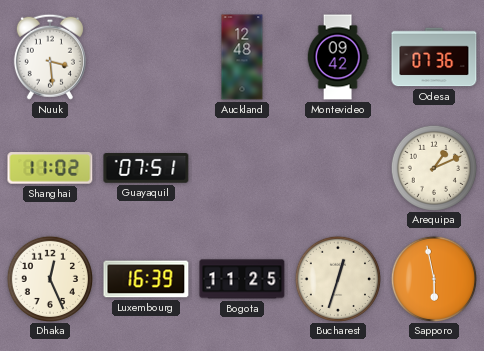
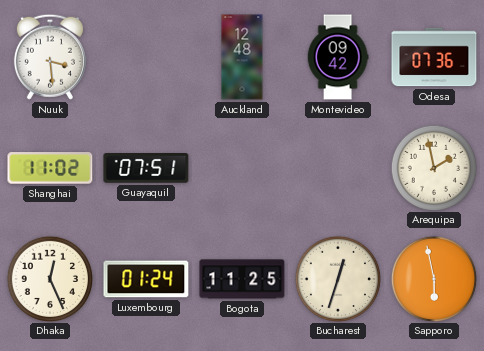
Arequipa: 1:11 -> 1:58 (433, 167)
Luxembourg: 16:39 -> 01:24 (146, 279)
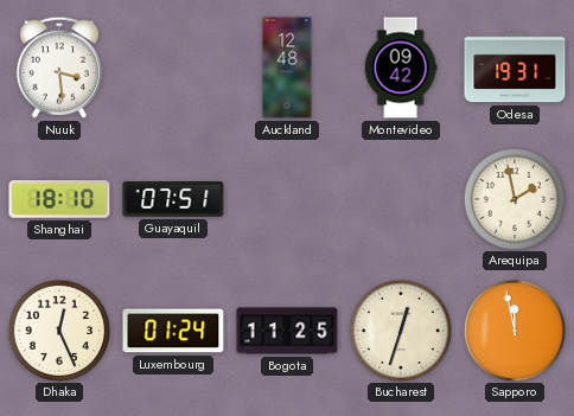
Odesa: 07:36 -> 19:31 (515, 68)
Shanghai: 11:02 -> 18:10 (59, 199)
Sapporo: 5:58 -> 11:58 (514, 329)
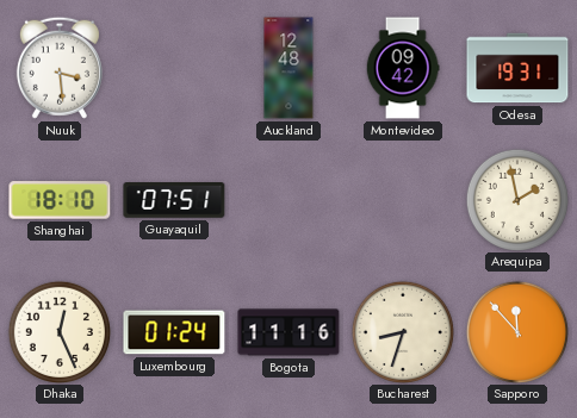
Bogota: 11:25 -> 11:16 (288, 332)
Bucharest: 12:33 -> 8:33 (402, 331)
Sapporo: 11:58 -> 11:53 (516, 331)
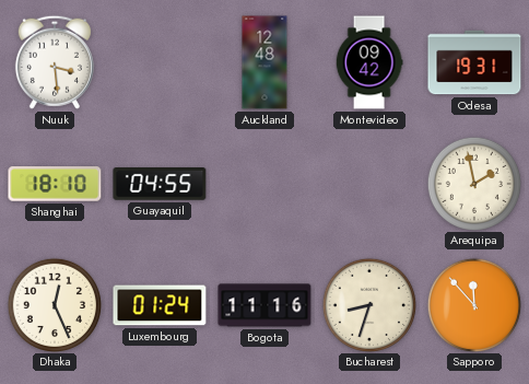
Guayaquil: 07:51 -> 04:55 (160, 184)
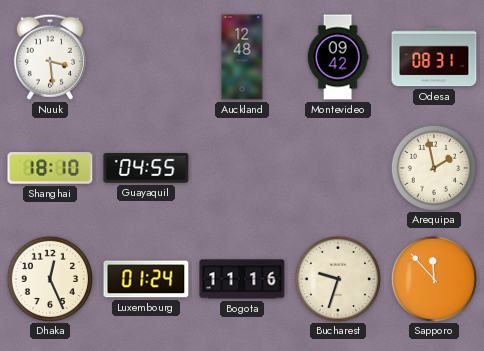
Odesa: 19:31 -> 08:31 (434, 57)
Bucharest: 8:33 -> 9:33 (337, 278)
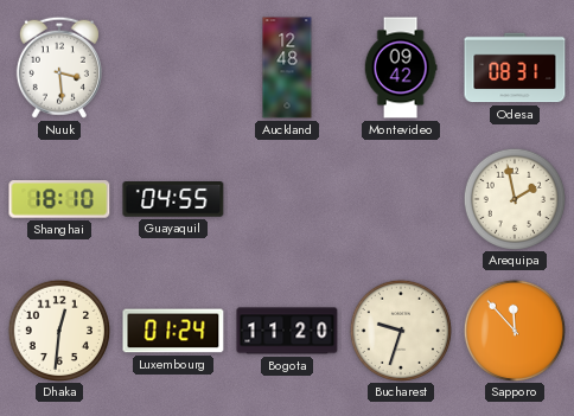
Dhaka: 12:26 -> 12:31 (58, 329)
Bogota: 11:16 -> 11:20 (287, 331)
